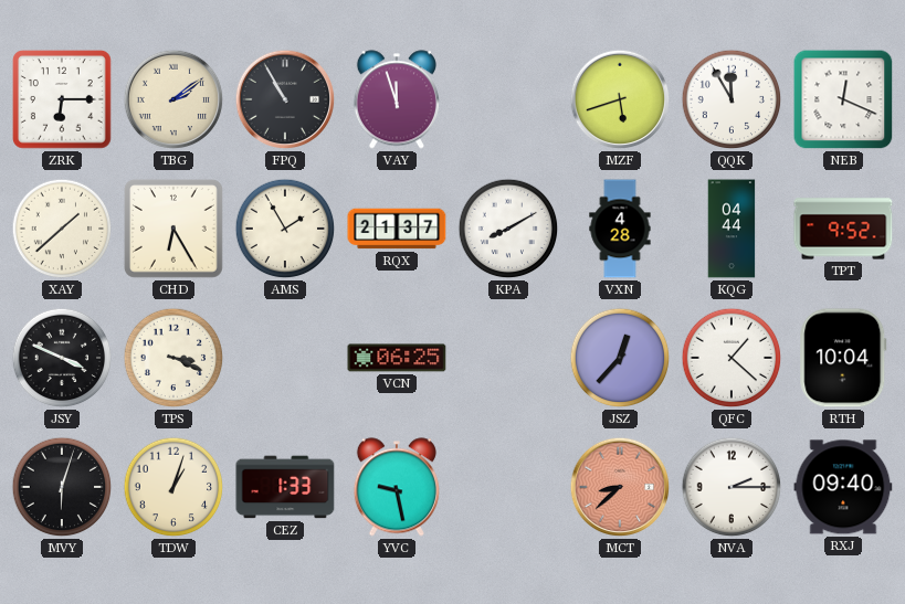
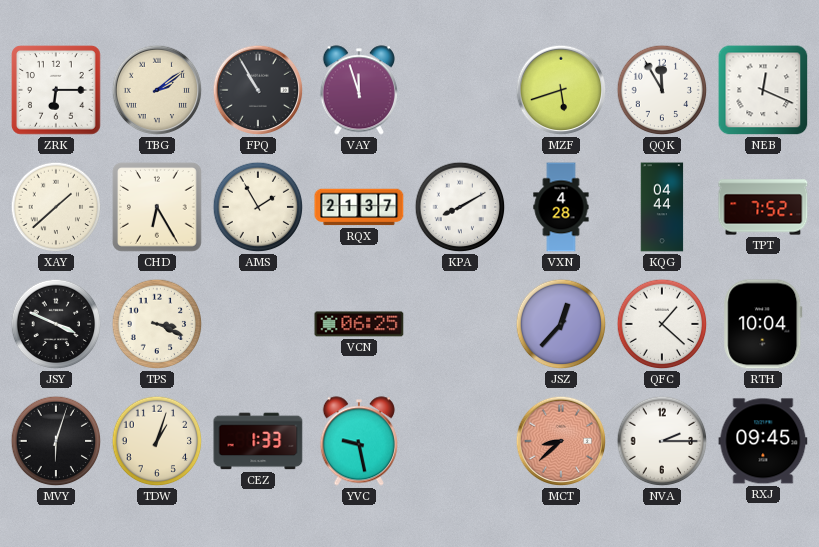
TPT: 9:52 -> 7:52 (763, 207)
RXJ: 09:40 -> 09:45 (763, 441)
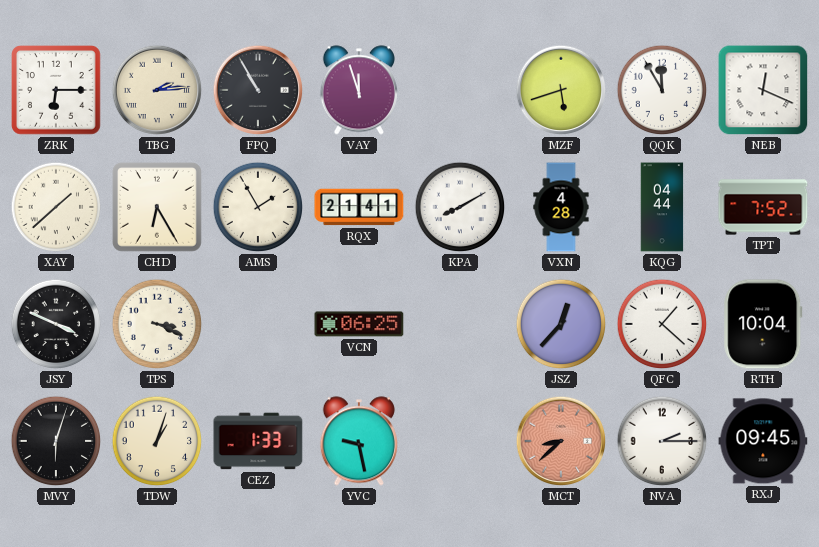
TBG: 2:09 -> 2:14 (157, 90)
RQX: 21:37 -> 21:41 (359, 207)
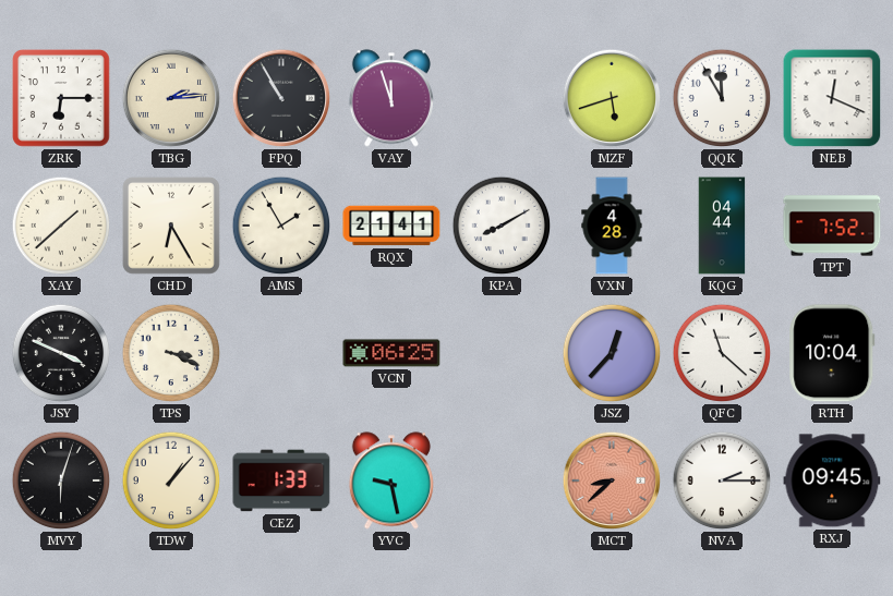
QFC: 1:22 -> 11:22 (722, 353)
TDW: 1:03 -> 1:07 (171, 481)
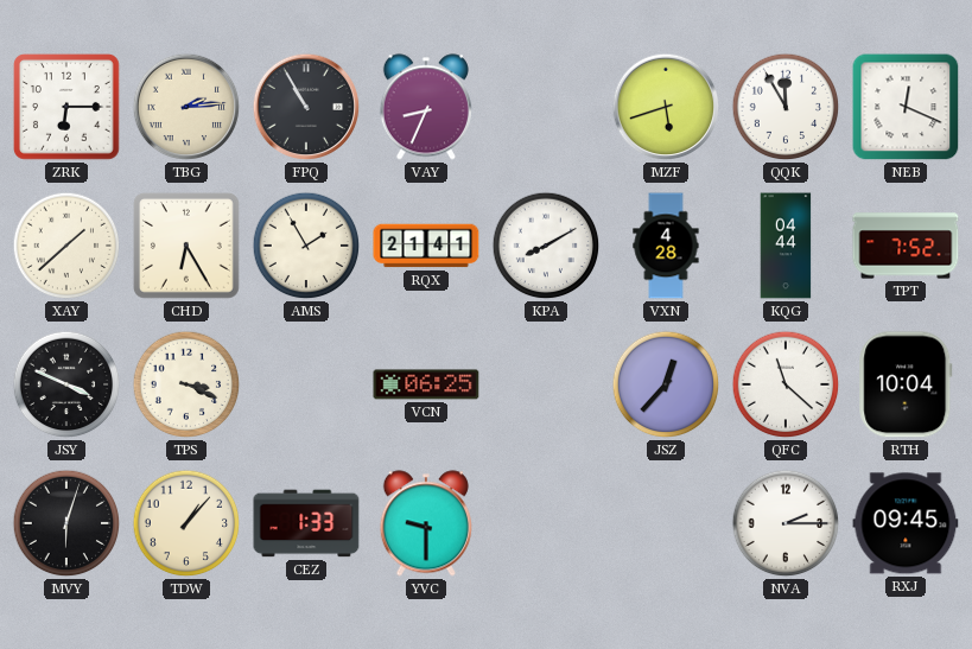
VAY: 11:57 -> 8:34 (426, 107)
YVC: 9:28 -> 9:30 (426, 523)
MCT: 8:38 -> none (612, 481)
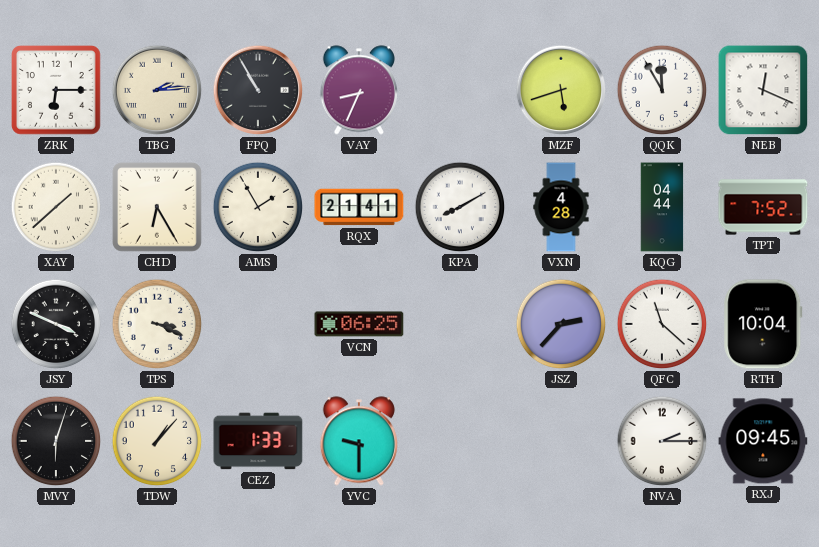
JSZ: 12:37 -> 2:37 (561, 324)
